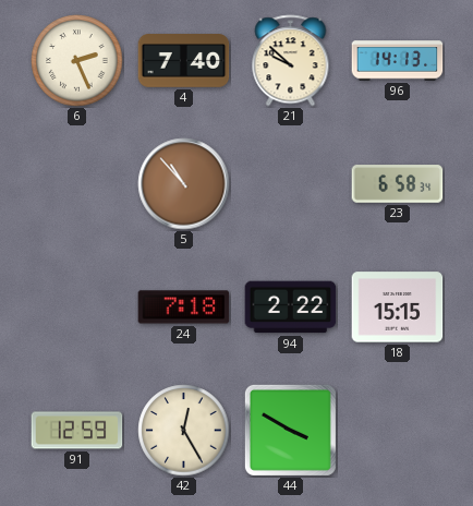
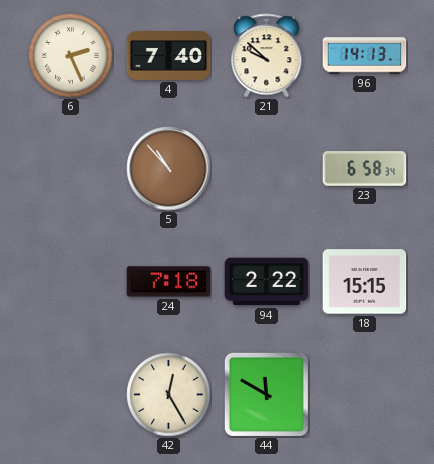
91: 12:59 -> none (77, 431)
44: 3:50 -> 11:50 (266, 394)
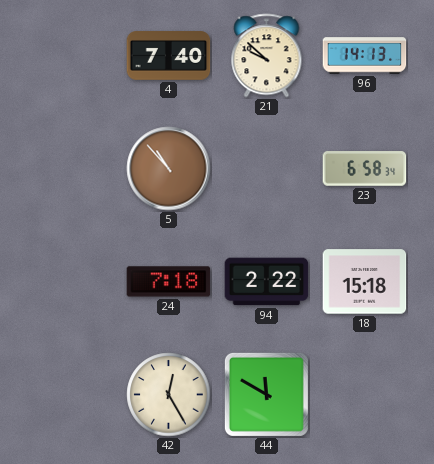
6: 2:26 -> none (71, 56)
18: 15:15 -> 15:18 (365, 282)
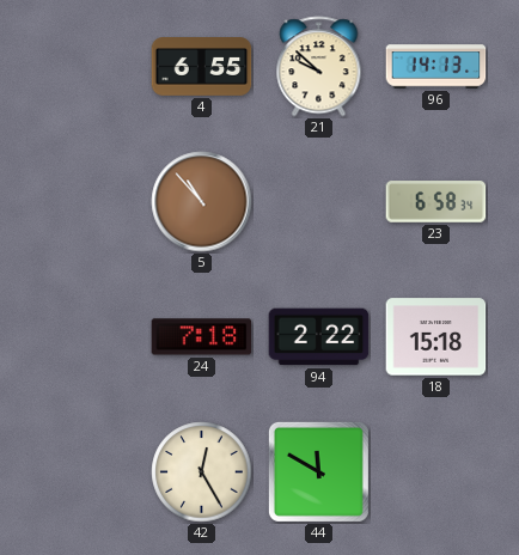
4: 7:40 -> 6:55 (202, 67)
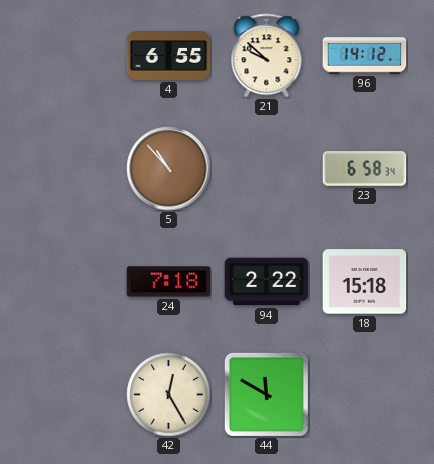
96: 14:13 -> 14:12 (365, 56)
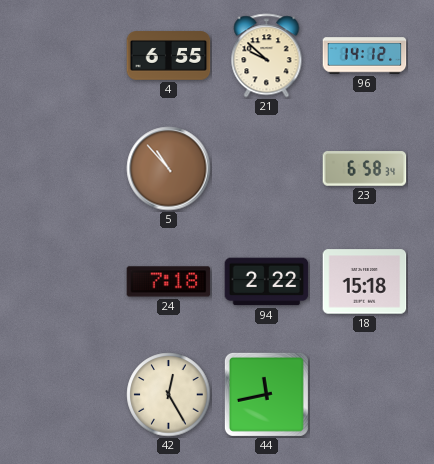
44: 11:50 -> 11:43 (266, 394)
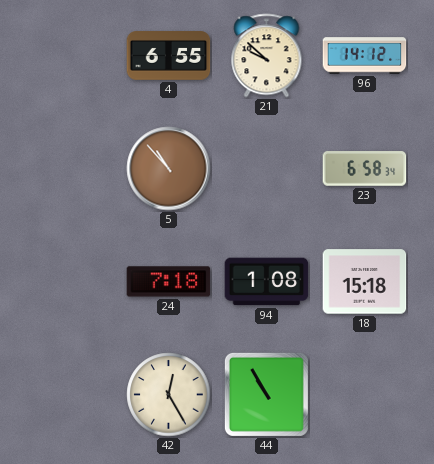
94: 2:22 -> 1:08 (267, 282)
44: 11:43 -> 10:55 (266, 394)
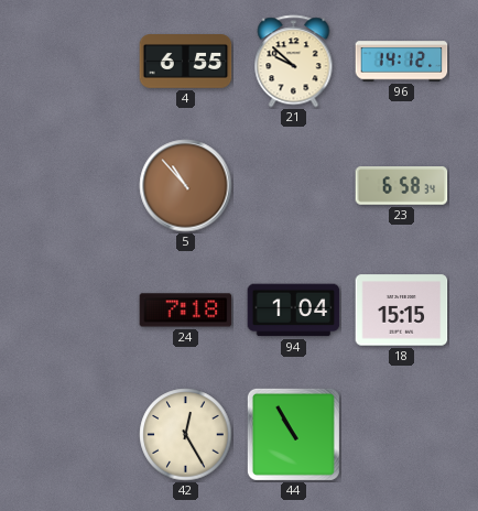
94: 1:08 -> 1:04 (294, 311)
18: 15:18 -> 15:15 (402, 311)
